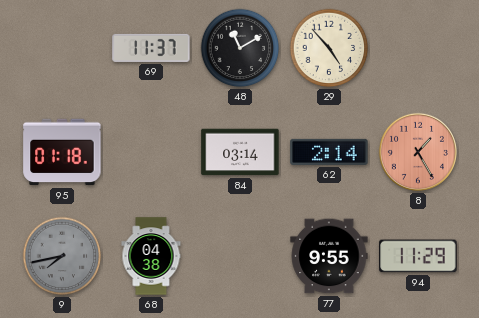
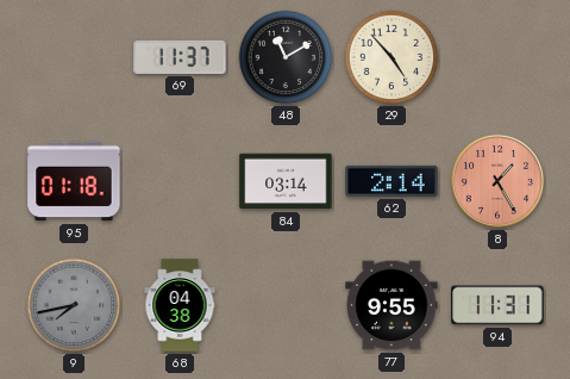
94: 11:29 -> 11:31 (497, 305)
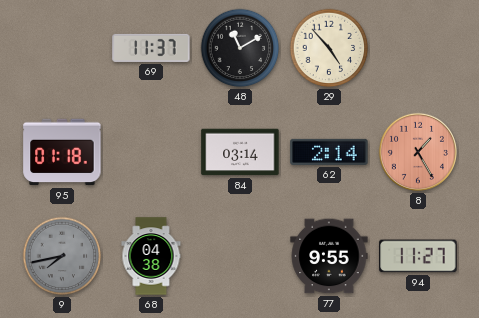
94: 11:31 -> 11:27 (418, 256)
